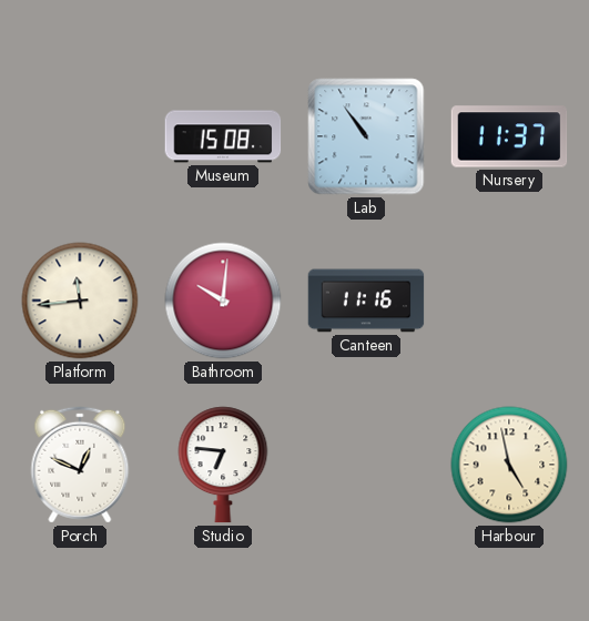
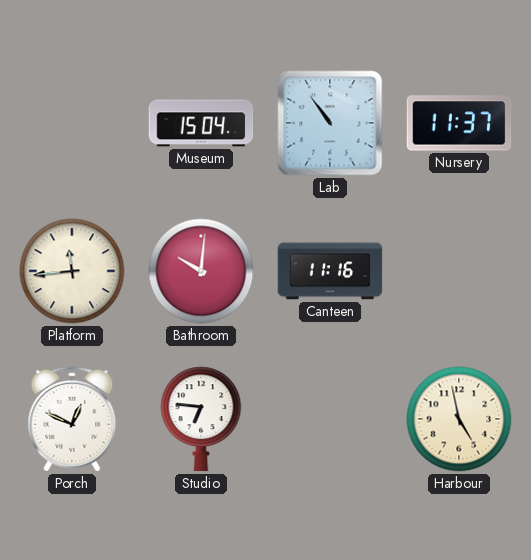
Museum: 15:08 -> 15:04 (201, 123)
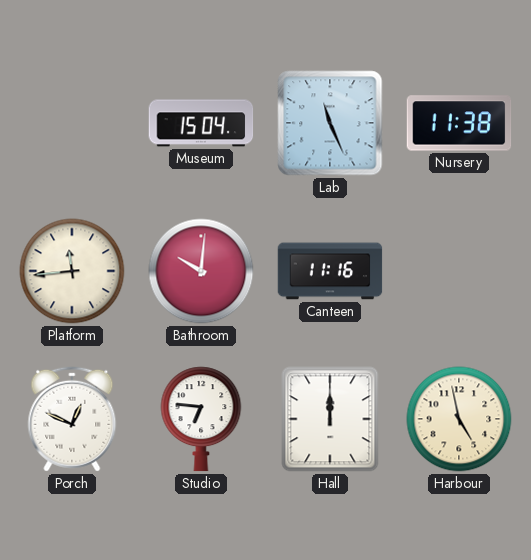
Lab: 10:54 -> 11:26 (330, 123)
Nursery: 11:37 -> 11:38 (459, 123)
Hall: none -> 12:00 (330, 419)
